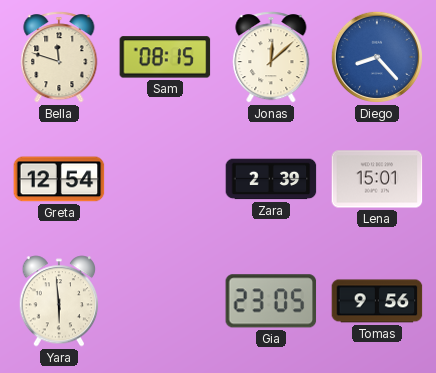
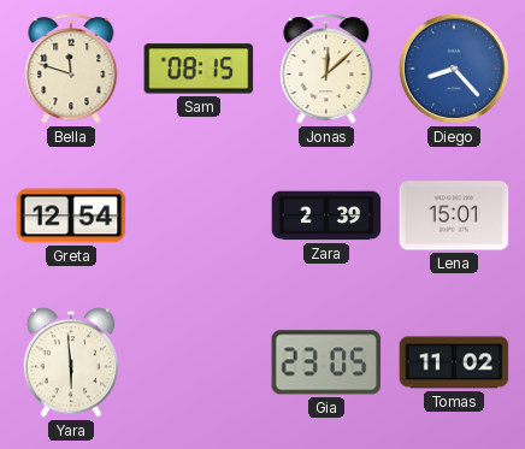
Tomas: 9:56 -> 11:02 (454, 362)
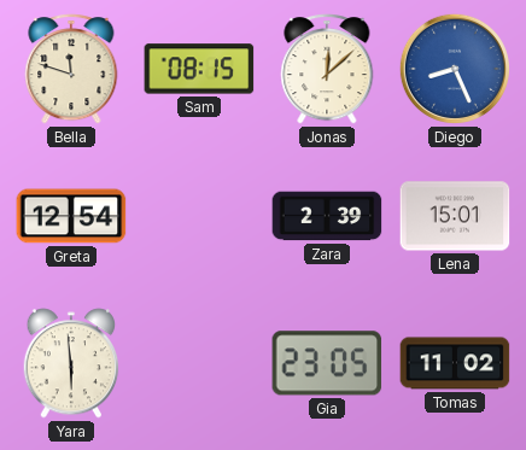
Diego: 8:23 -> 8:26 (455, 69)
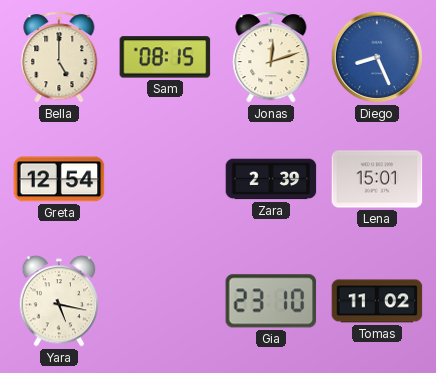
Bella: 11:48 -> 5:00 (59, 57)
Jonas: 12:08 -> 12:12 (271, 57)
Yara: 5:59 -> 5:17 (59, 301)
Gia: 23:05 -> 23:10 (271, 301)
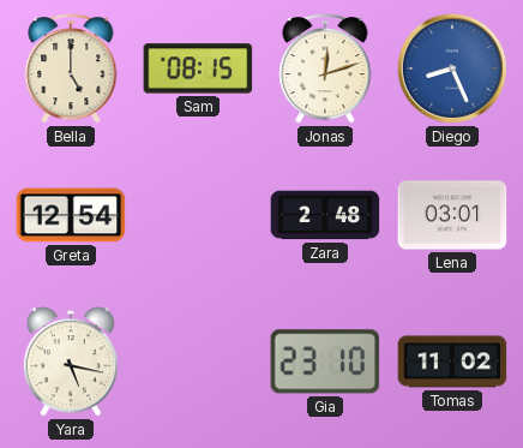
Zara: 2:39 -> 2:48 (325, 215)
Lena: 15:01 -> 03:01 (452, 215)
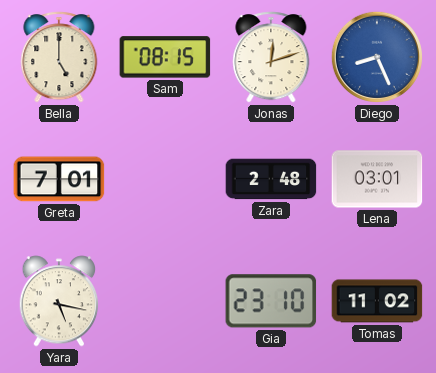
Greta: 12:54 -> 7:01 (59, 179)
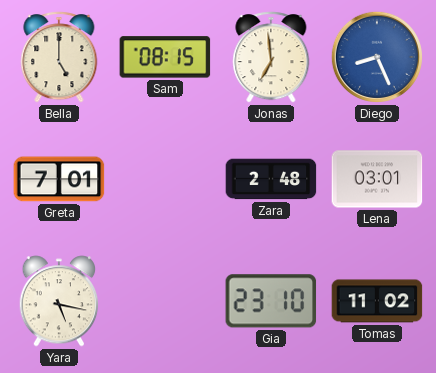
Jonas: 12:12 -> 6:59 (271, 57)
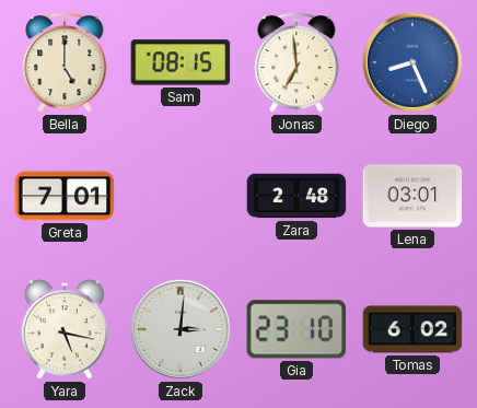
Zack: none -> 3:01 (181, 329)
Tomas: 11:02 -> 6:02 (412, 329)
